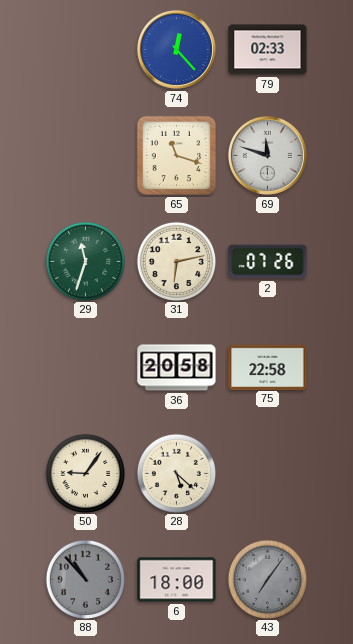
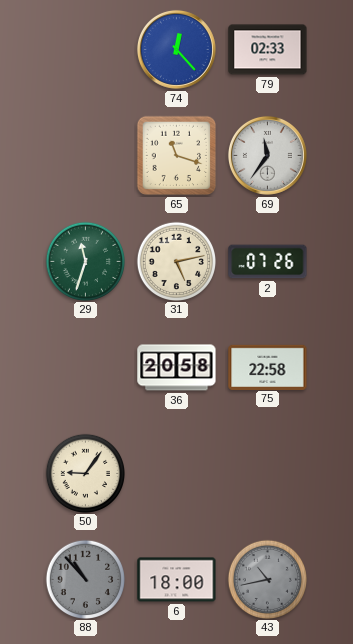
69: 11:48 -> 11:36 (267, 155)
31: 6:13 -> 5:13 (176, 261)
28: 5:22 -> none (176, 473)
43: 7:06 -> 10:43 (267, 579)
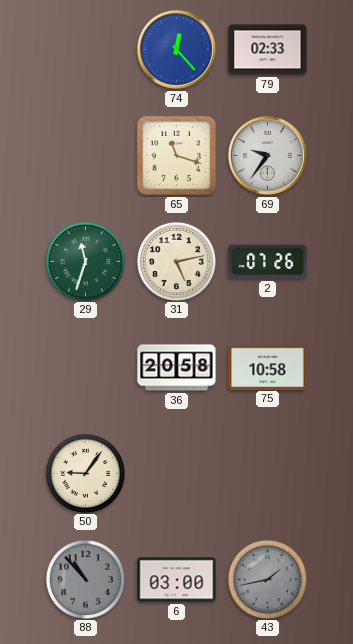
69: 11:36 -> 9:36 (267, 155)
75: 22:58 -> 10:58 (268, 367)
6: 18:00 -> 03:00 (177, 580)
43: 10:43 -> 1:43 (267, 579)
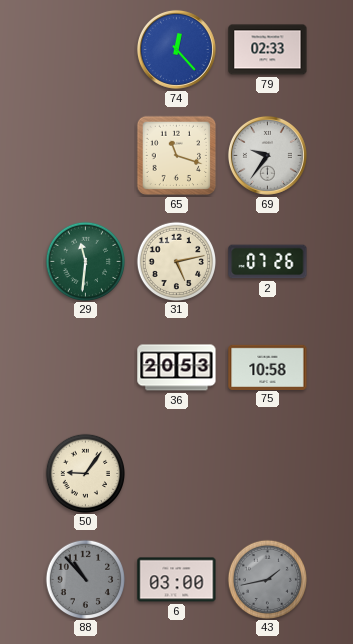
29: 11:33 -> 11:31 (85, 261)
36: 20:58 -> 20:53 (177, 368)
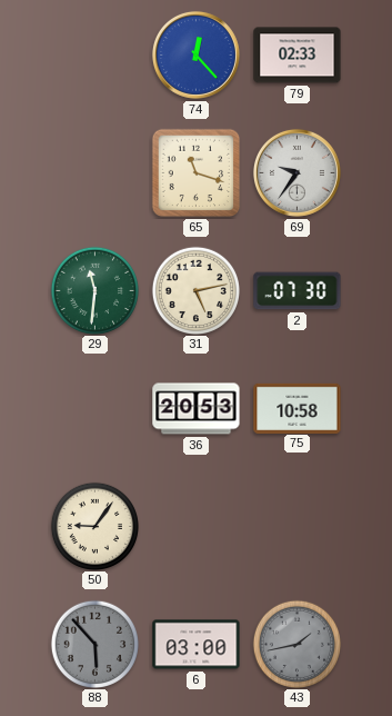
2: 07:26 -> 07:30 (298, 291)
88: 10:53 -> 5:53 (94, 644)
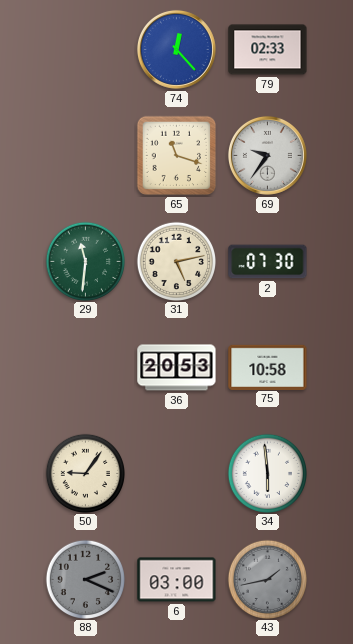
34: none -> 5:59 (267, 473)
88: 5:53 -> 2:19 (85, 579)
